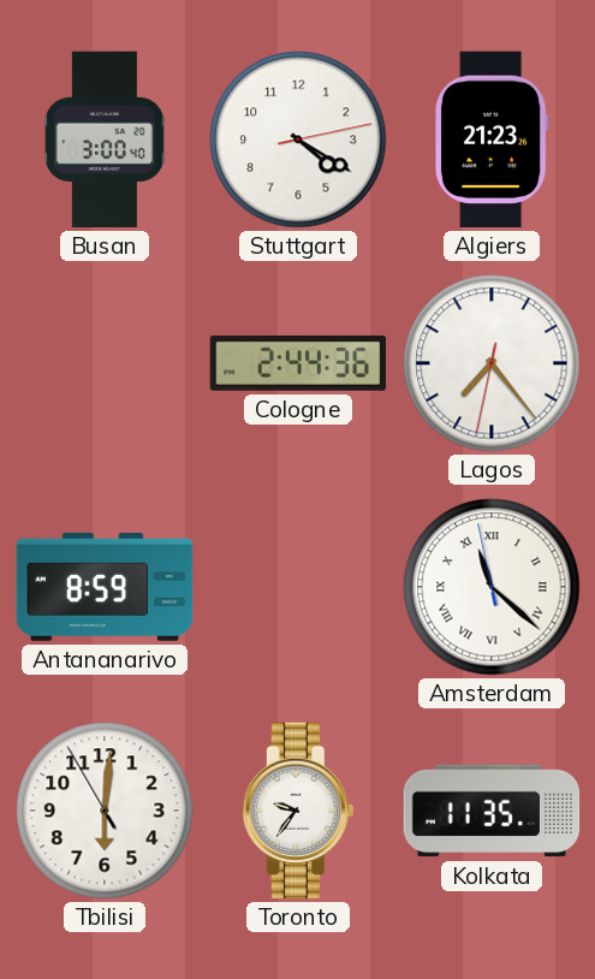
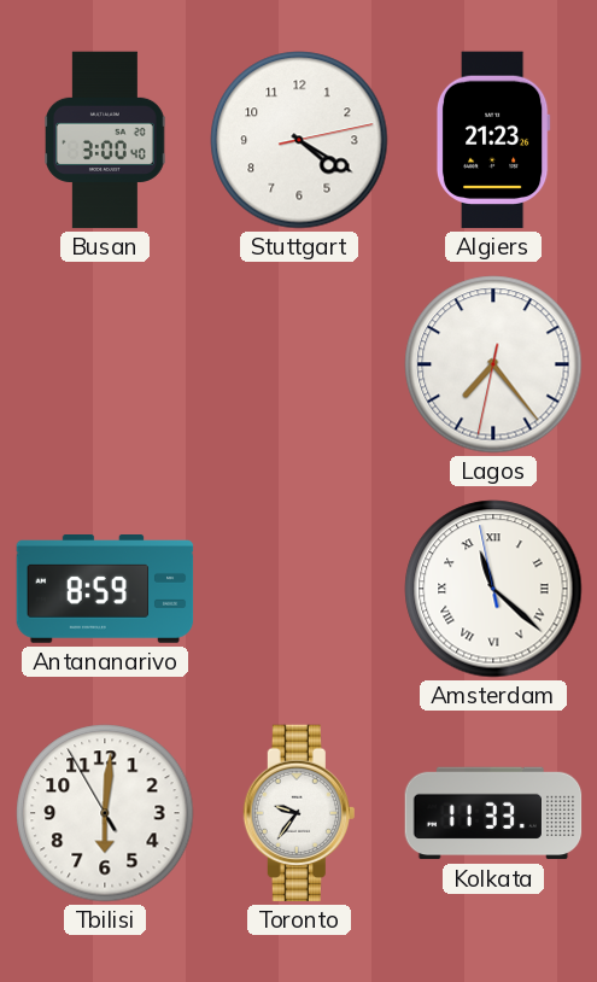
Cologne: 2:44 -> none (298, 363)
Kolkata: 11:35 -> 11:33 (493, 813)
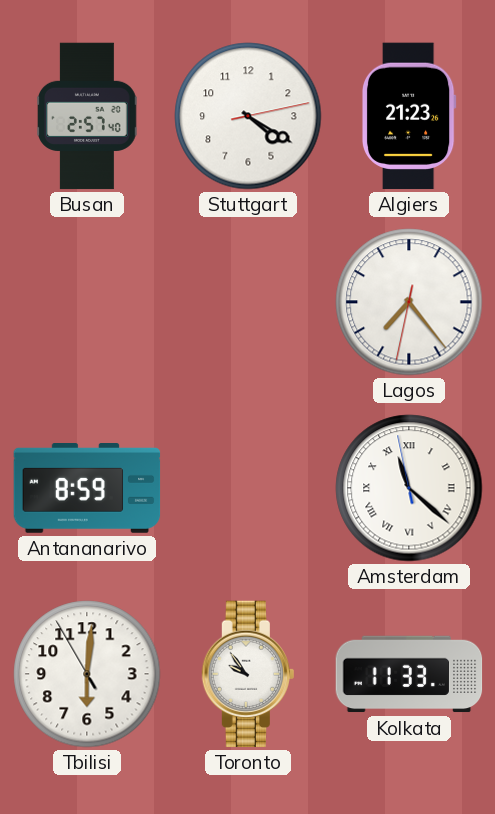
Busan: 3:00 -> 2:57 (88, 116)
Toronto: 9:36 -> 9:54 (248, 674)
